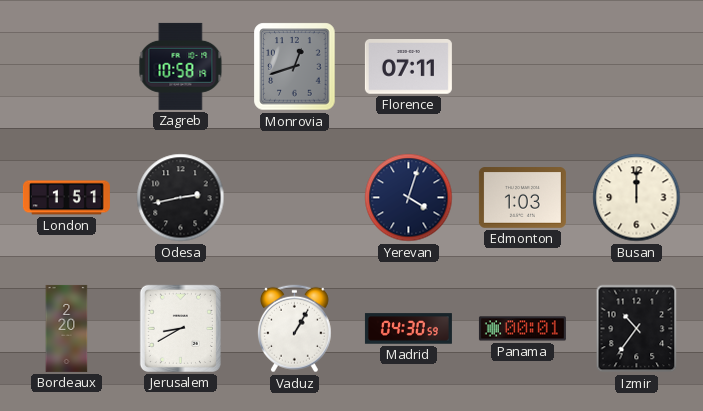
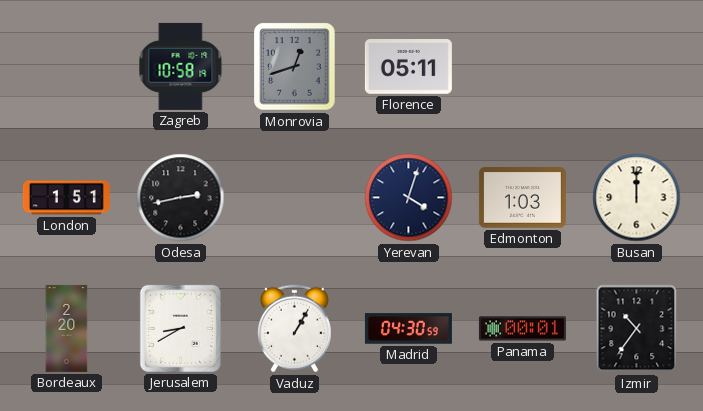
Florence: 07:11 -> 05:11 (408, 67)
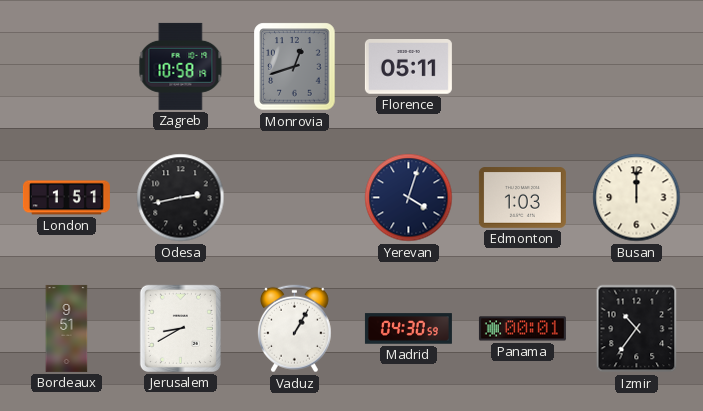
Bordeaux: 2:20 -> 9:51 (67, 328)
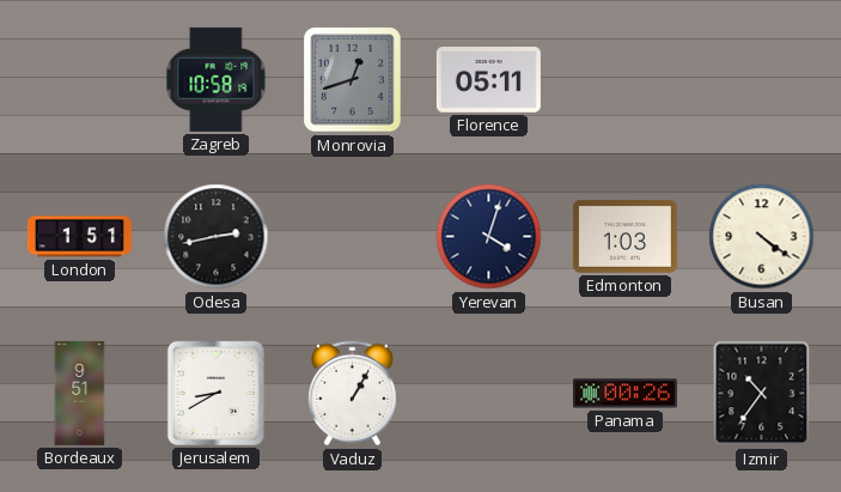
Busan: 12:00 -> 4:21 (762, 237)
Madrid: 04:30 -> none (408, 329)
Panama: 00:01 -> 00:26 (624, 394)
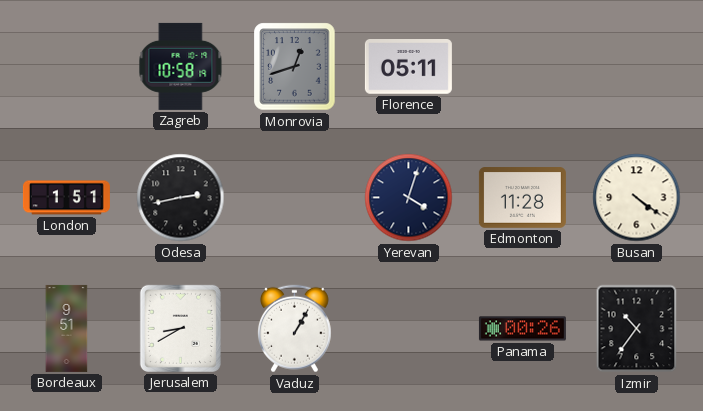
Edmonton: 1:03 -> 11:28 (522, 198)
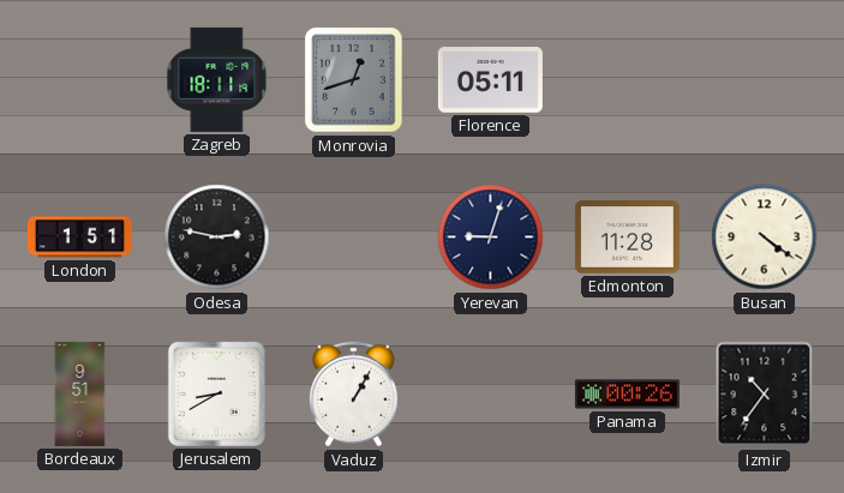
Zagreb: 10:58 -> 18:11 (217, 79)
Odesa: 2:43 -> 2:47 (217, 238)
Yerevan: 4:03 -> 9:03 (491, 238)
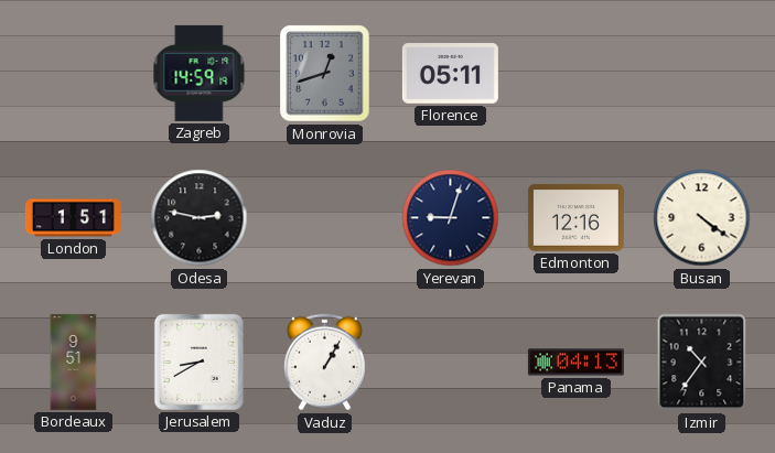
Zagreb: 18:11 -> 14:59 (200, 73)
Edmonton: 11:28 -> 12:16 (575, 218)
Panama: 00:26 -> 04:13 (575, 363)
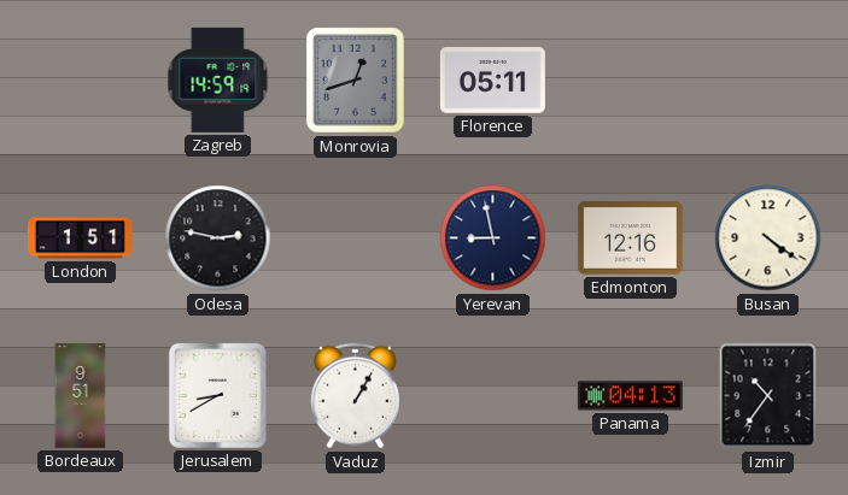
Yerevan: 9:03 -> 8:58 (493, 238)
